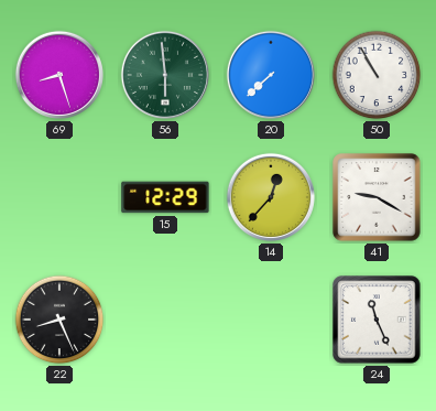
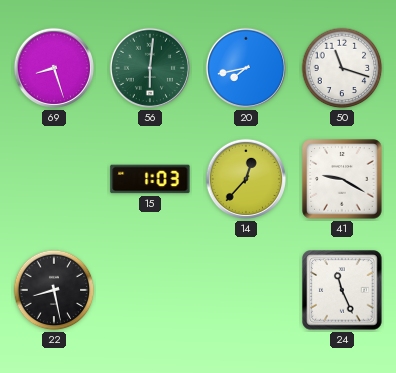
56: 5:59 -> 6:01 (150, 68)
20: 7:38 -> 7:43 (246, 68)
50: 10:55 -> 11:18 (342, 68)
15: 12:29 -> 1:03 (150, 179)
22: 8:26 -> 8:28 (54, 290)
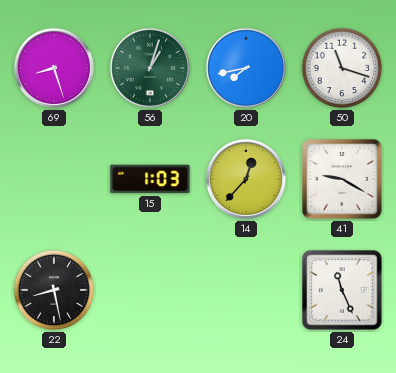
56: 6:01 -> 1:03 (150, 68)
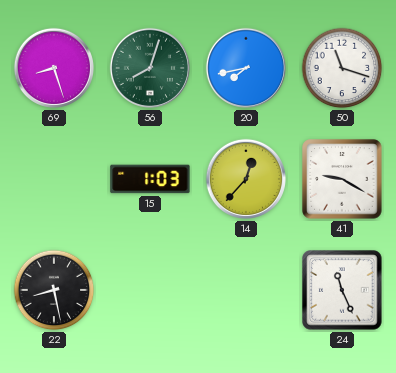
56: 1:03 -> 8:03 (150, 68)
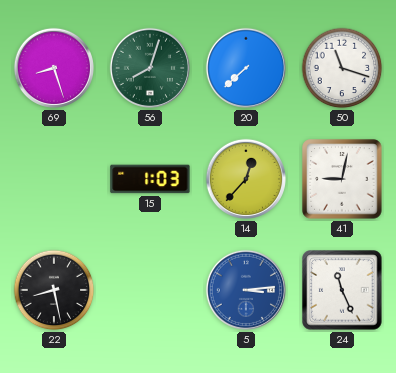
20: 7:43 -> 7:38 (246, 68)
41: 9:20 -> 9:02 (342, 179)
5: none -> 3:14 (246, 290)
